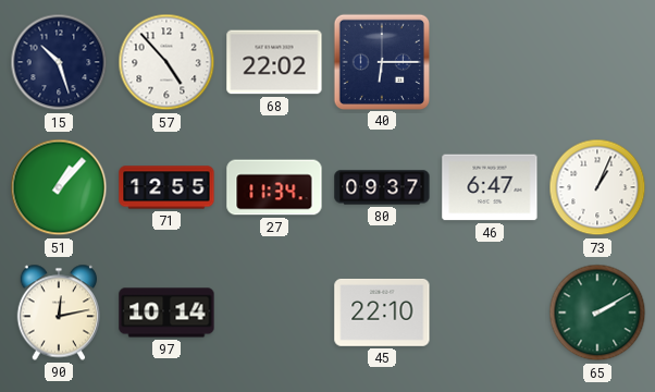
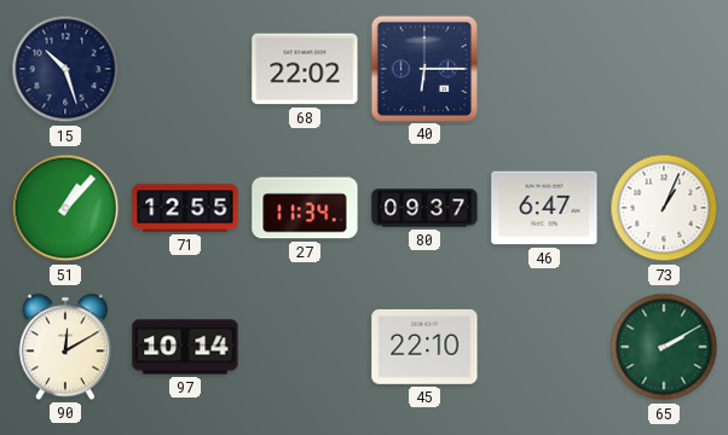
57: 4:53 -> none (166, 62)
90: 12:13 -> 12:10 (65, 347)
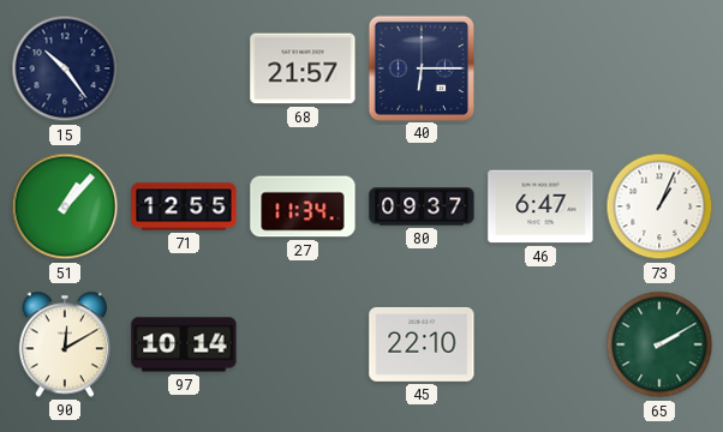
15: 10:27 -> 10:24 (65, 68)
68: 22:02 -> 21:57 (303, 68)
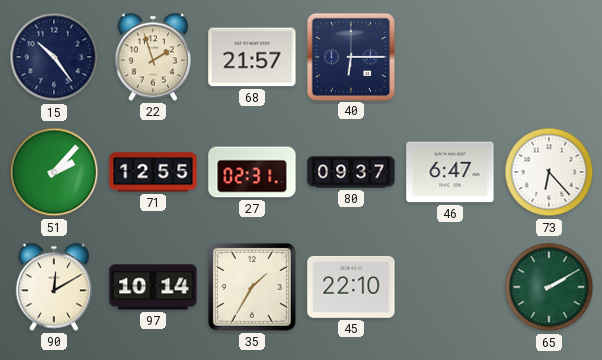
22: none -> 1:57 (153, 57)
51: 1:07 -> 2:07 (54, 172)
27: 11:34 -> 02:31 (252, 172)
73: 1:04 -> 6:23 (549, 172)
35: none -> 1:35 (252, 287)
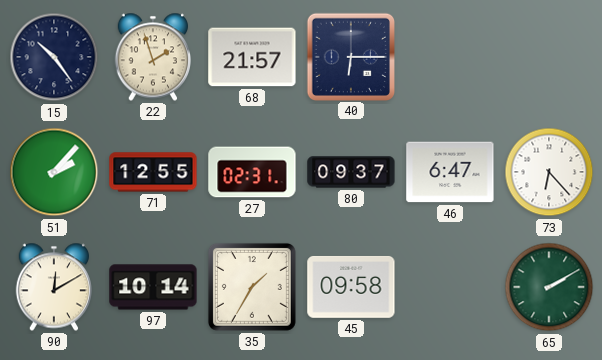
45: 22:10 -> 09:58 (351, 287)
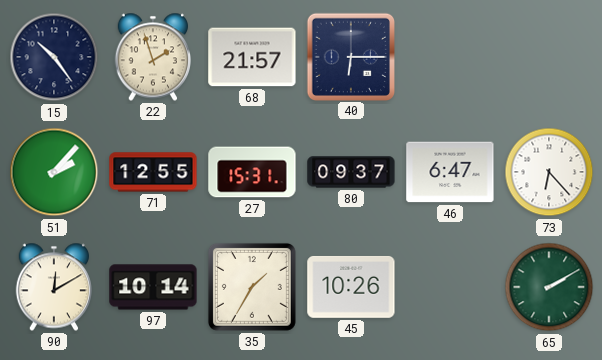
27: 02:31 -> 15:31 (252, 172)
45: 09:58 -> 10:26 (351, 287)
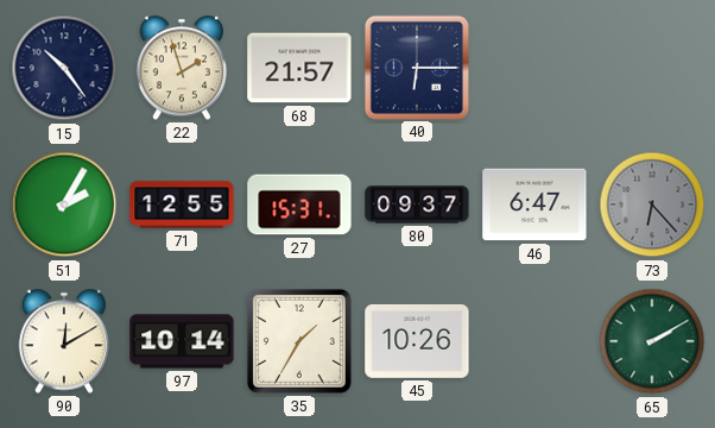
51: 2:07 -> 2:05 (64, 204)
73 dial: white -> grey (652, 204)
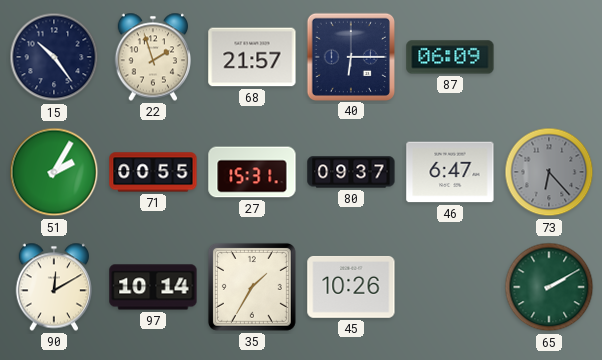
87: none -> 06:09 (450, 57)
71: 12:55 -> 00:55 (153, 172)
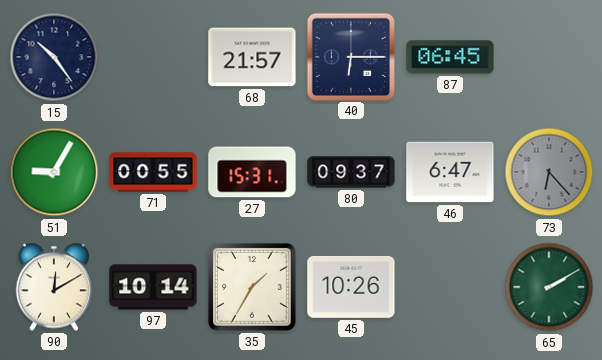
22: 1:57 -> none (153, 57)
87: 06:09 -> 06:45 (450, 57)
51: 2:05 -> 9:05 (54, 172)
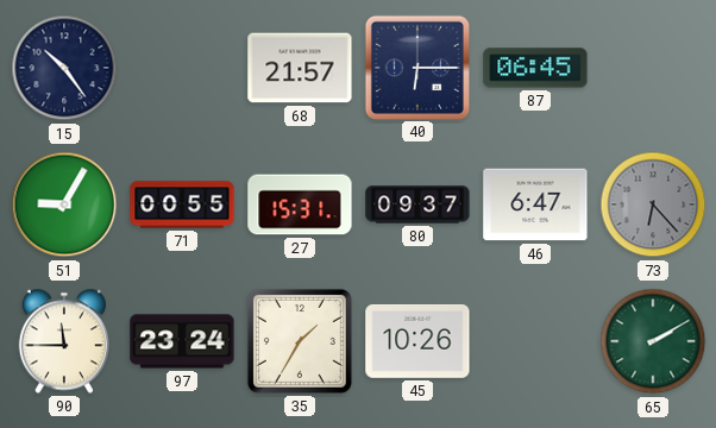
90: 12:10 -> 11:45 (64, 341)
97: 10:14 -> 23:24 (182, 341)
